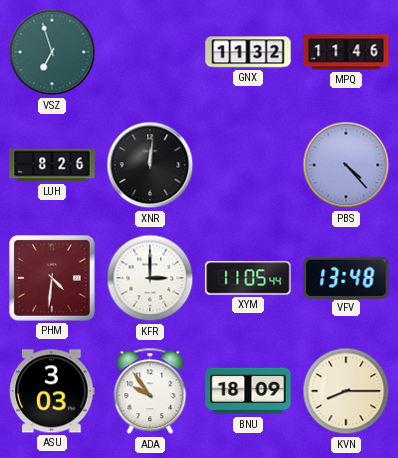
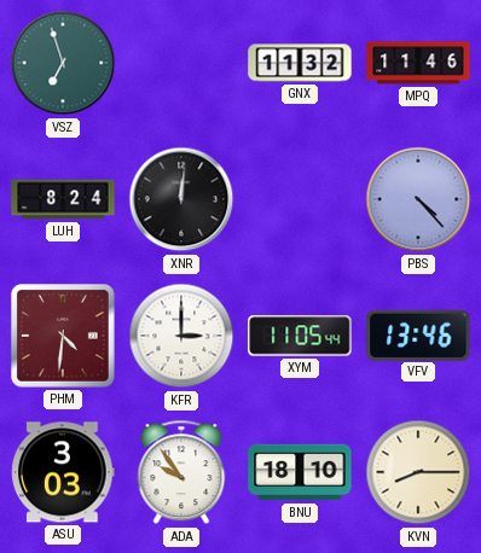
LUH: 8:26 -> 8:24 (63, 199)
VFV: 13:48 -> 13:46 (418, 334)
BNU: 18:09 -> 18:10 (300, 472)
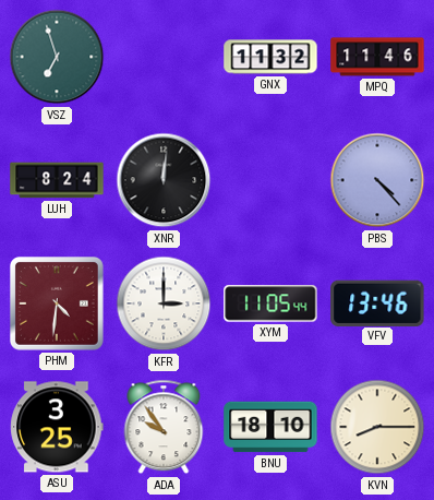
ASU: 3:03 -> 3:25 (57, 427)
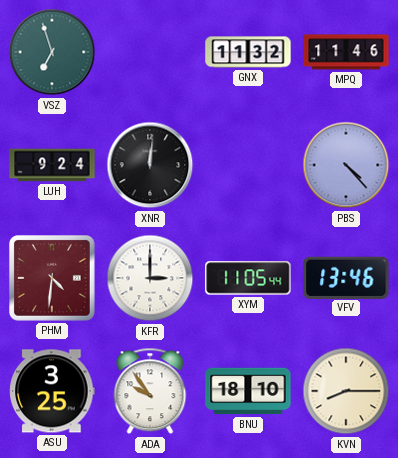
LUH: 8:24 -> 9:24 (52, 165)
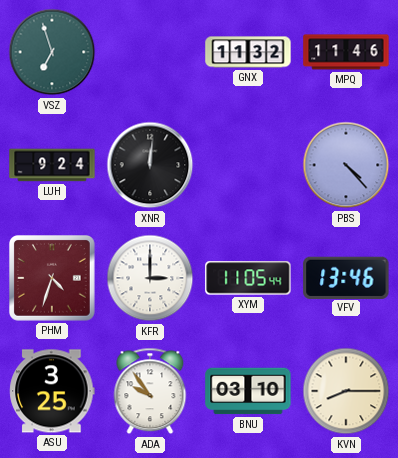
PHM: 4:31 -> 4:33 (53, 279)
BNU: 18:10 -> 03:10 (248, 391)
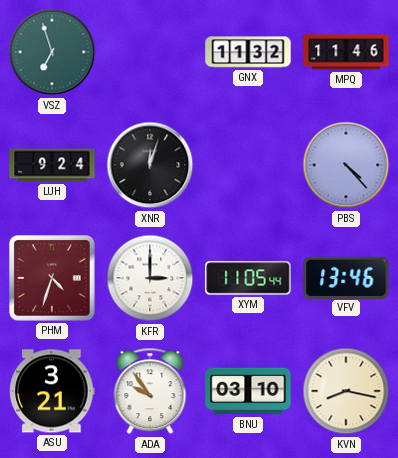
XNR: 12:01 -> 12:03 (150, 165)
ASU: 3:25 -> 3:21 (52, 391)
KVN: 8:15 -> 8:17 (346, 391)
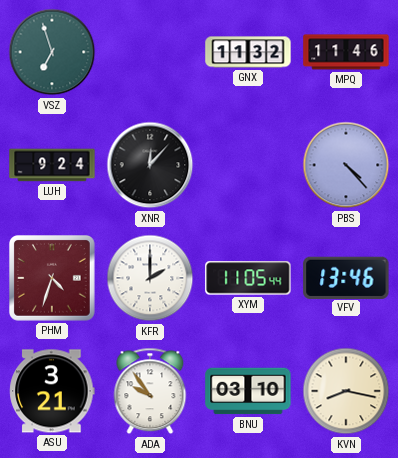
XNR: 12:03 -> 12:07 (150, 165)
KFR: 3:00 -> 2:00 (150, 278)
